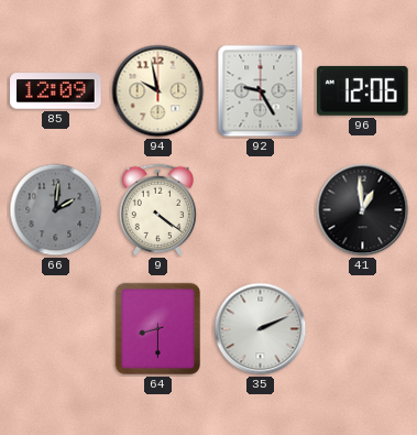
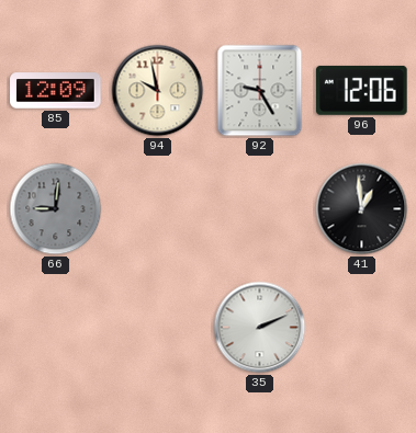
66: 2:01 -> 9:01 (56, 209)
9: 4:21 -> none (157, 209)
64: 8:30 -> none (157, 329)
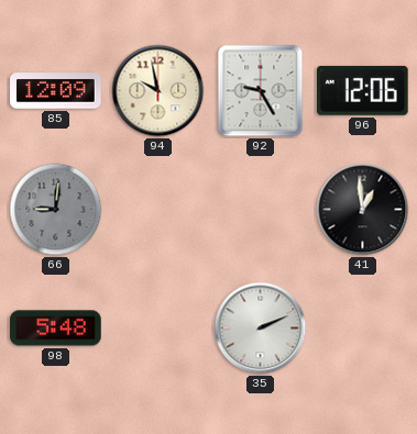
98: none -> 5:48 (56, 329)
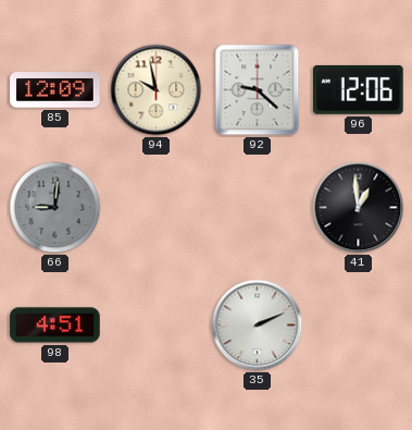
92: 9:25 -> 9:22 (258, 90)
98: 5:48 -> 4:51 (55, 325)
